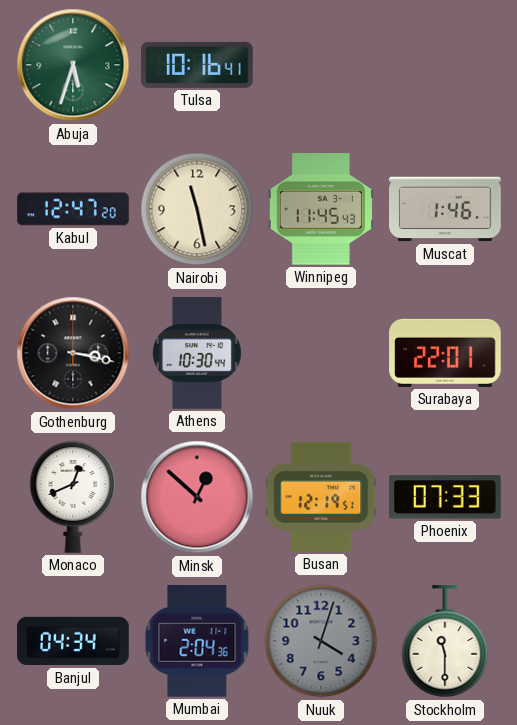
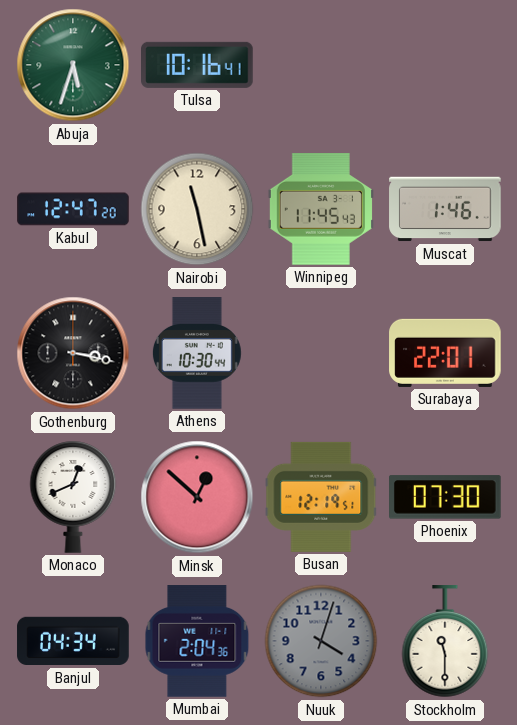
Phoenix: 07:33 -> 07:30 (446, 497)
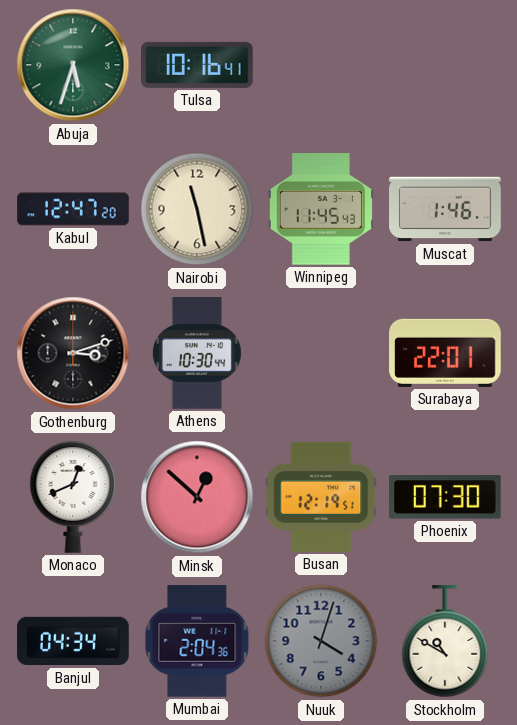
Gothenburg: 3:17 -> 3:12 (73, 353)
Stockholm: 11:30 -> 10:50 (445, 642)
